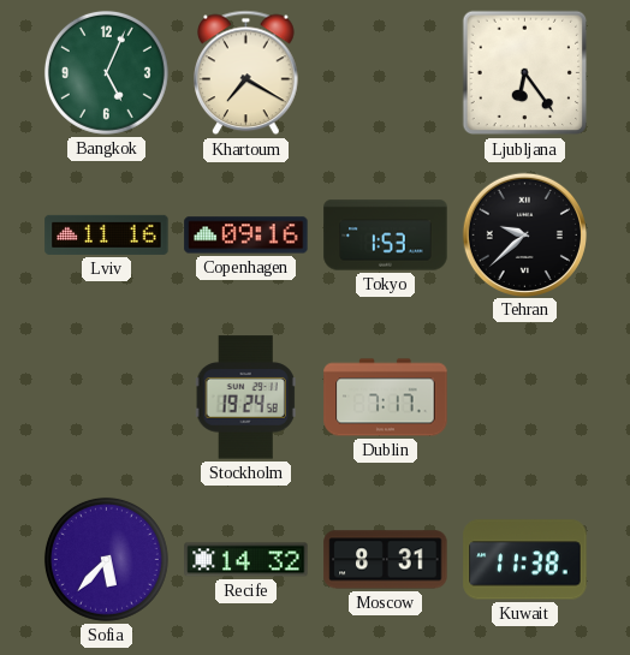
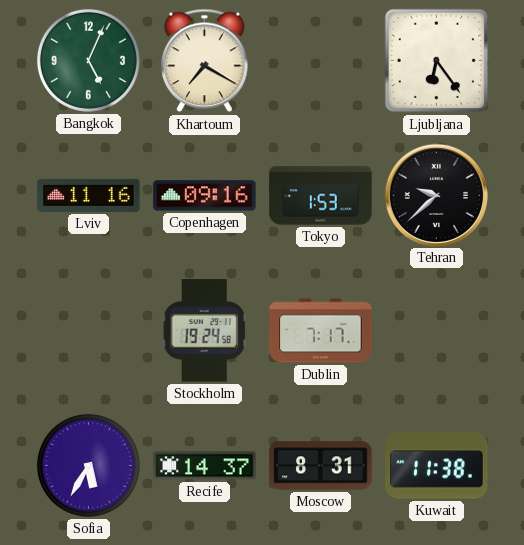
Sofia: 5:37 -> 5:35 (88, 465)
Recife: 14:32 -> 14:37 (205, 466)
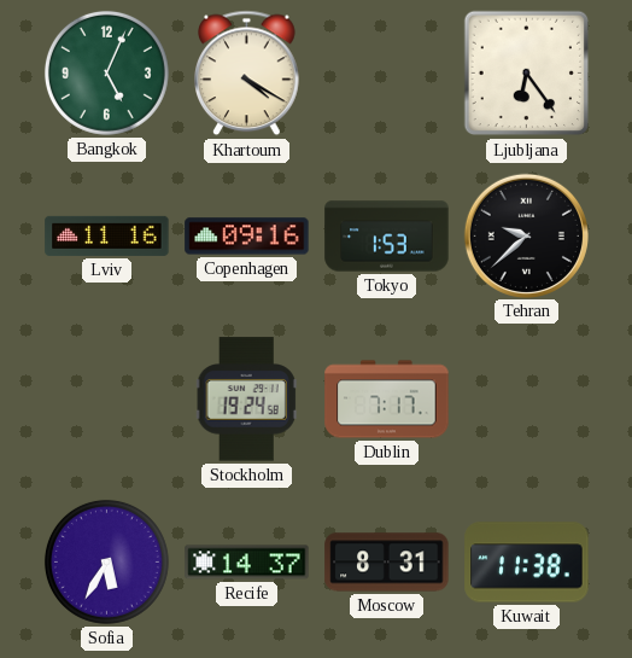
Khartoum: 7:20 -> 4:20 (247, 74)
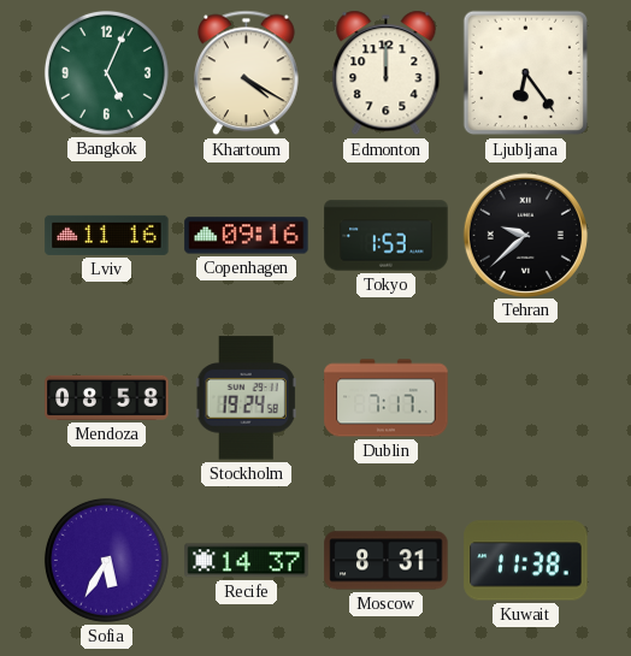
Edmonton: none -> 12:00 (387, 73)
Mendoza: none -> 08:58 (107, 397)
